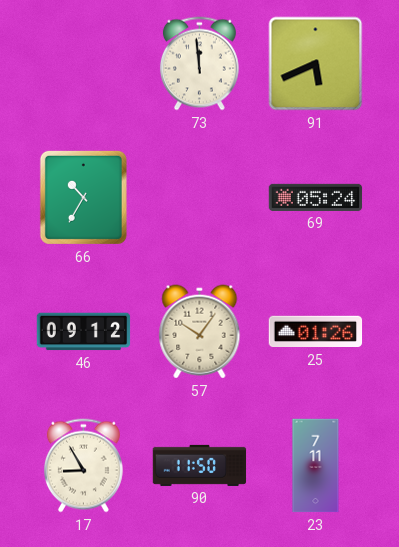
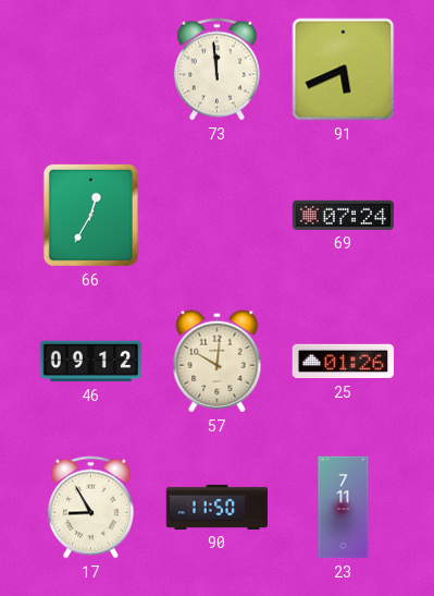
66: 10:35 -> 12:35 (90, 215)
69: 05:24 -> 07:24 (344, 215)
57: 10:06 -> 10:01 (218, 362)
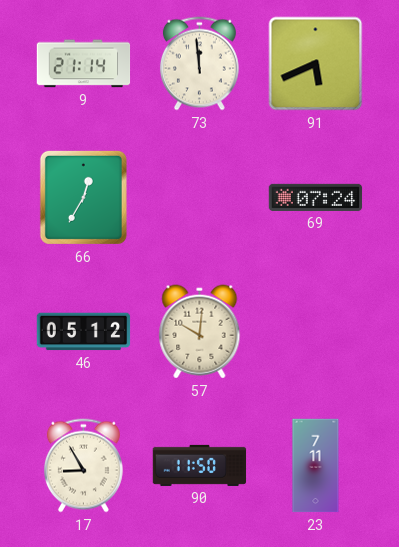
9: none -> 21:14 (84, 64)
46: 09:12 -> 05:12 (84, 332)
25: 01:26 -> none (344, 362)
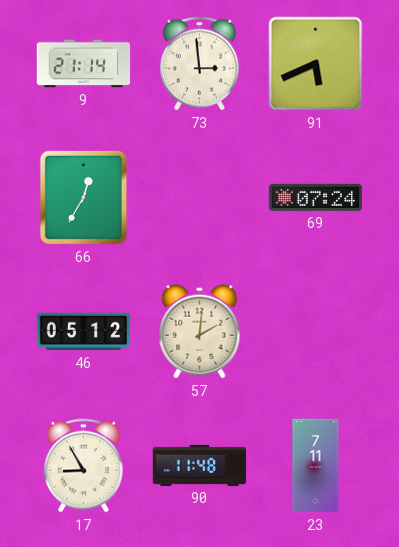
73: 11:59 -> 2:59 (199, 64)
57: 10:01 -> 2:01 (200, 332)
90: 11:50 -> 11:48 (200, 465)
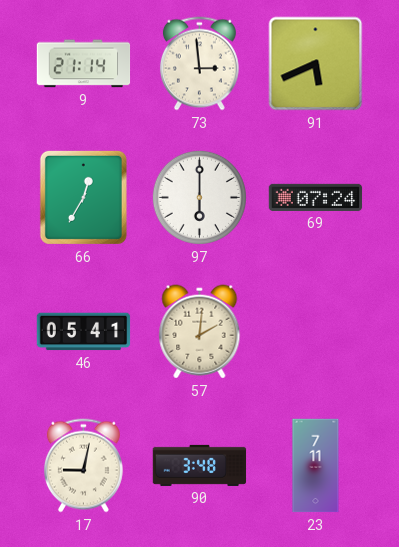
97: none -> 6:00 (199, 197)
46: 05:12 -> 05:41 (84, 332)
17: 8:55 -> 9:02 (83, 466)
90: 11:48 -> 3:48 (200, 465)
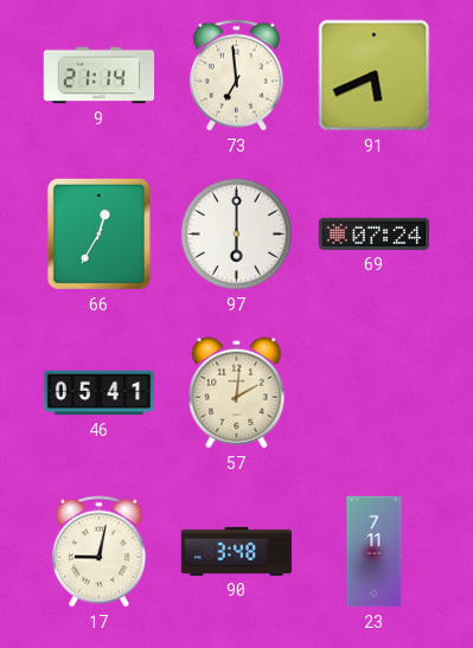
73: 2:59 -> 6:59 (236, 76)
